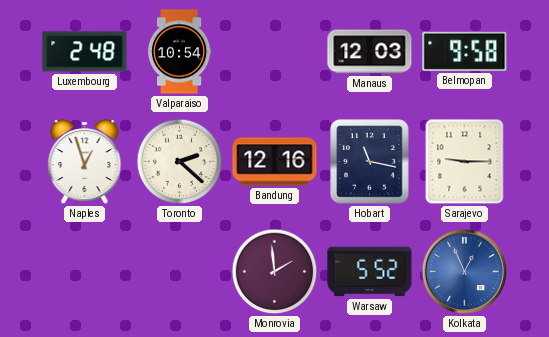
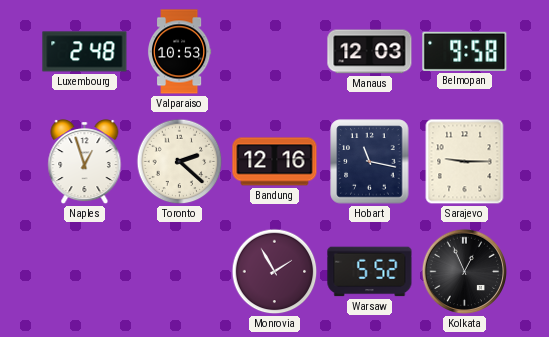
Valparaiso: 10:54 -> 10:53 (179, 52)
Monrovia: 1:59 -> 1:55 (275, 272)
Kolkata dial: blue -> black (465, 272)
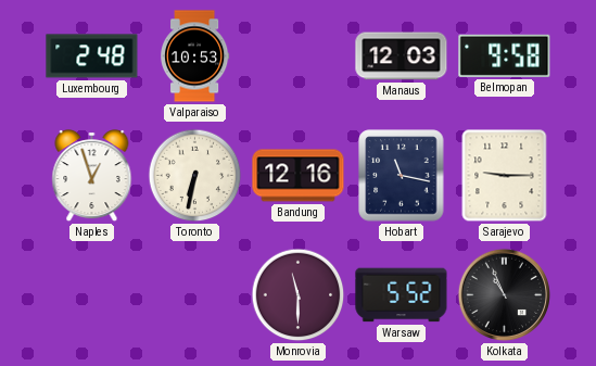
Toronto: 2:22 -> 6:32 (195, 176)
Monrovia: 1:55 -> 11:30 (299, 295)
Kolkata: 12:56 -> 10:56 (505, 295)
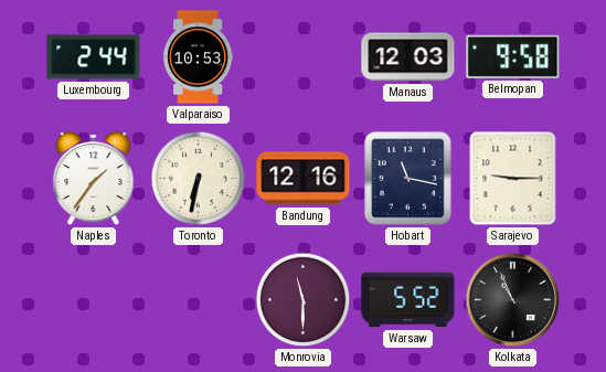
Luxembourg: 2:48 -> 2:44 (94, 57)
Naples: 12:57 -> 1:36 (94, 180)
